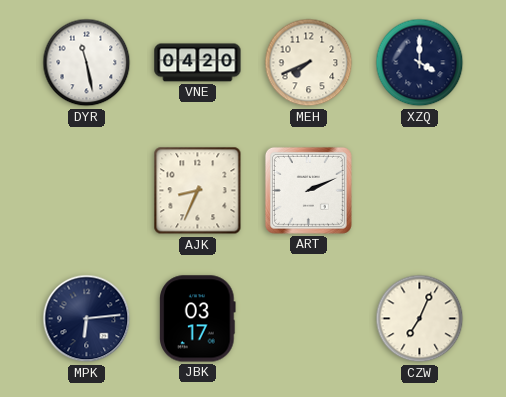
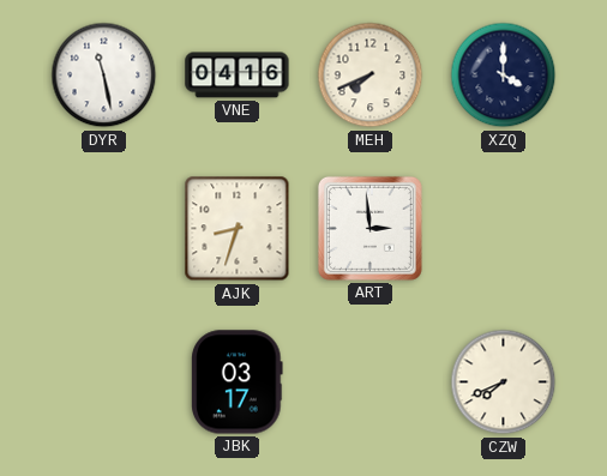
VNE: 04:20 -> 04:16 (238, 76)
AJK: 8:34 -> 8:33 (238, 229)
ART: 2:11 -> 2:59 (369, 228)
MPK: 6:14 -> none (87, 319)
CZW: 7:04 -> 7:41 (504, 382)
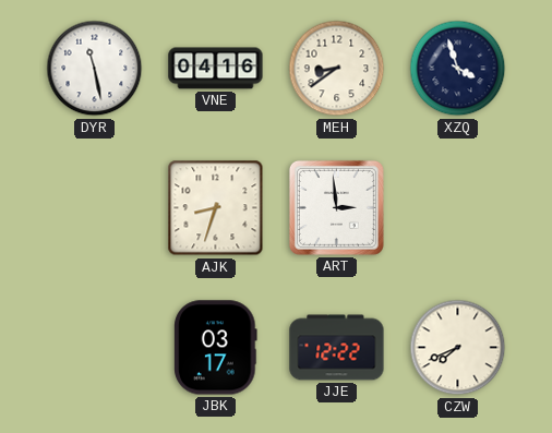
MEH: 7:41 -> 8:39 (337, 69)
XZQ: 4:00 -> 3:57 (458, 69)
JJE: none -> 12:22 (337, 348)
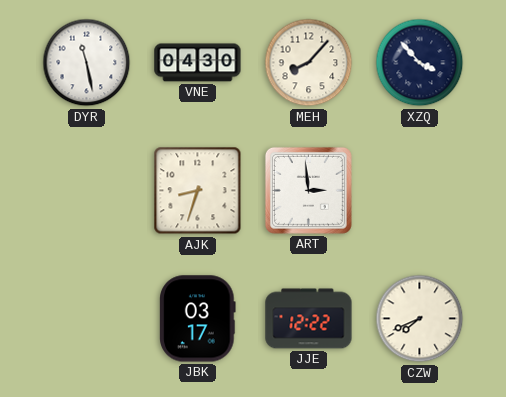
VNE: 04:16 -> 04:30 (198, 63)
MEH: 8:39 -> 8:07 (309, 63)
XZQ: 3:57 -> 3:53 (420, 63)
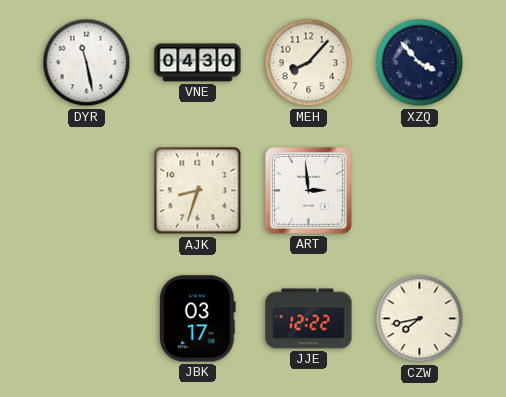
CZW: 7:41 -> 7:43 (420, 319)
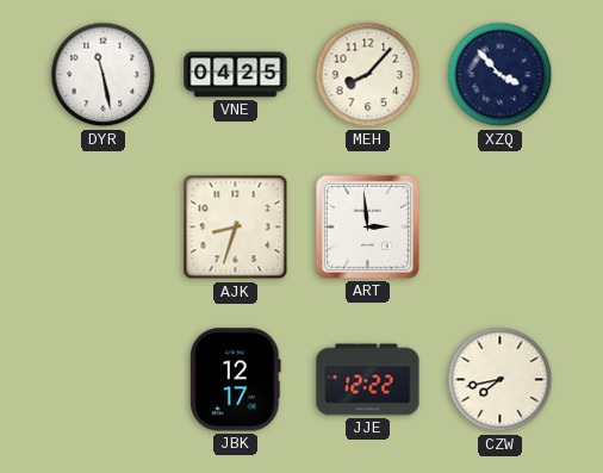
VNE: 04:30 -> 04:25 (236, 75)
JBK: 03:17 -> 12:17 (236, 380)
